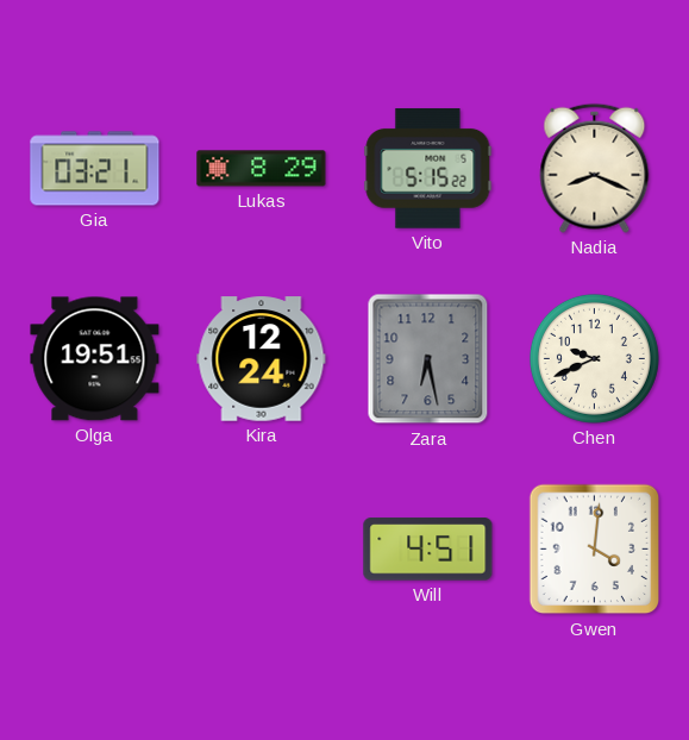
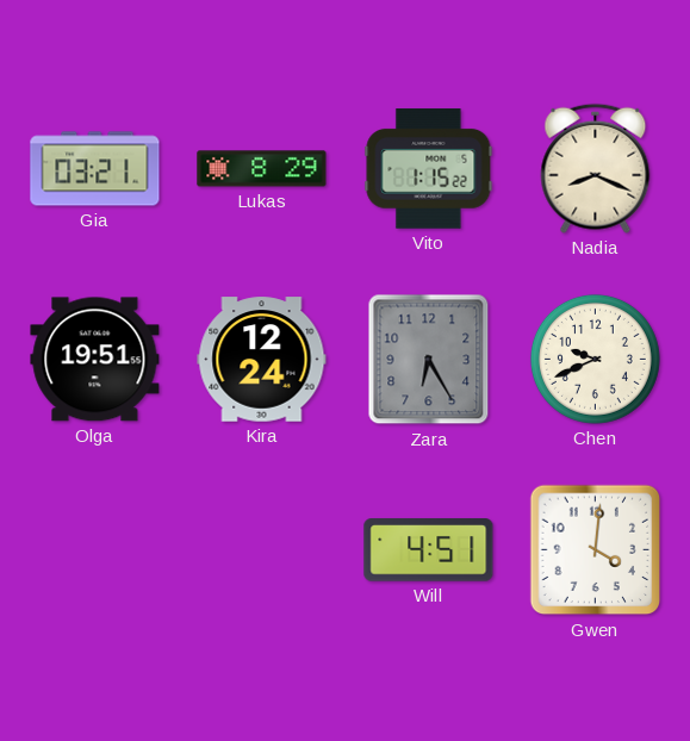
Vito: 5:15 -> 1:15 (429, 169)
Zara: 6:28 -> 6:25 (429, 360)
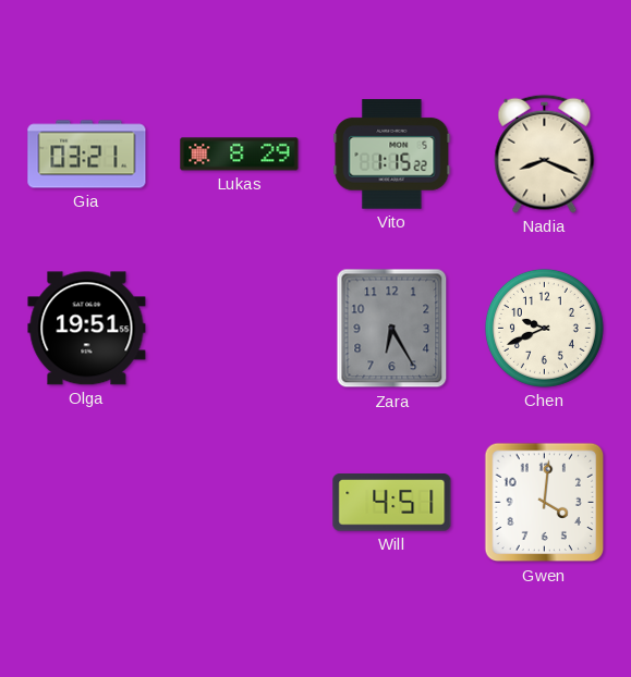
Kira: 12:24 -> none (262, 360)
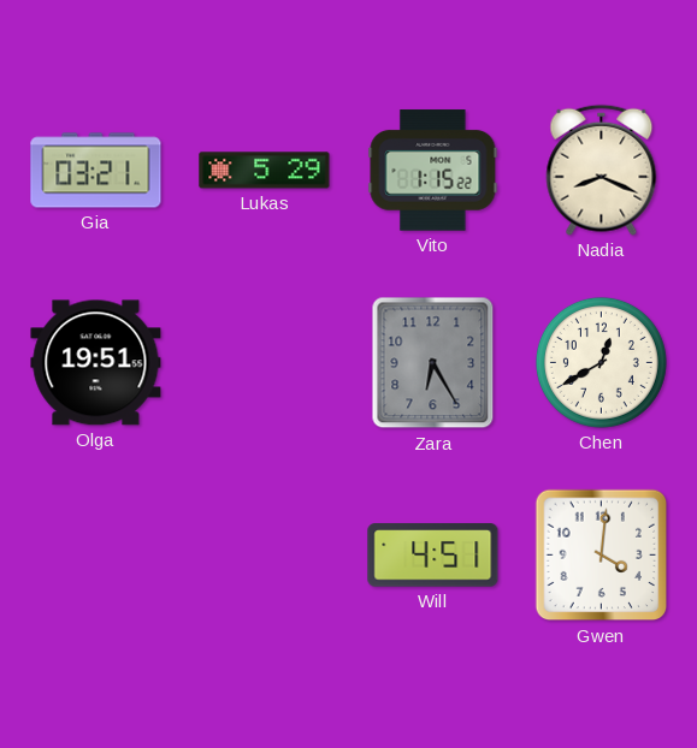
Lukas: 8:29 -> 5:29 (265, 171)
Chen: 9:41 -> 12:40 (601, 362)
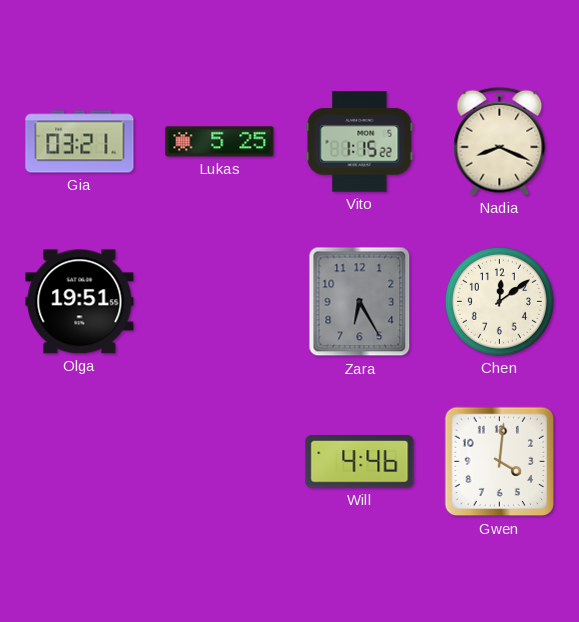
Lukas: 5:29 -> 5:25 (220, 142)
Chen: 12:40 -> 12:09 (499, 301)
Will: 4:51 -> 4:46 (360, 462)
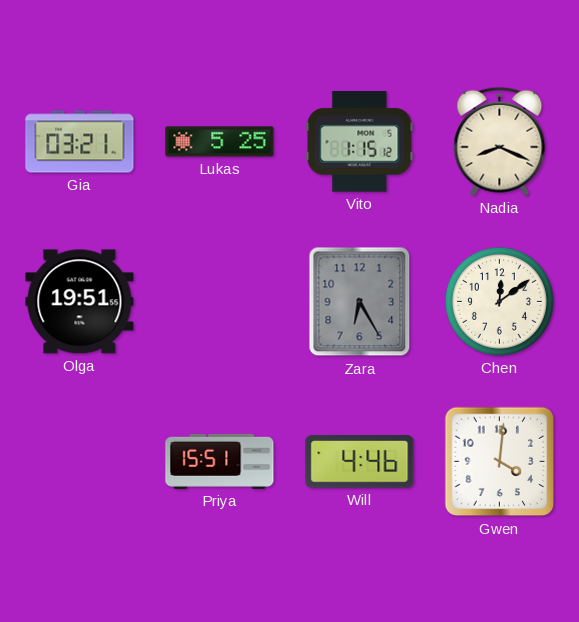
Vito: 1:15:22 -> 1:15:12 (360, 142)
Priya: none -> 15:51 (220, 461)
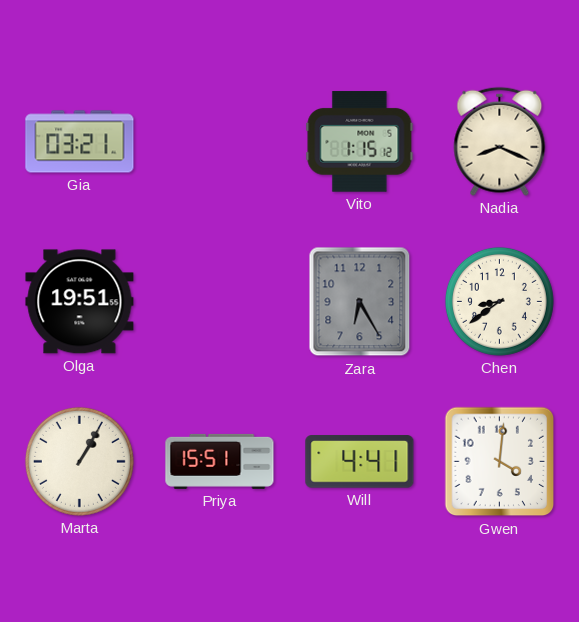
Lukas: 5:25 -> none (220, 142)
Chen: 12:09 -> 8:39 (499, 301)
Marta: none -> 1:05 (79, 461)
Will: 4:46 -> 4:41 (360, 462)
